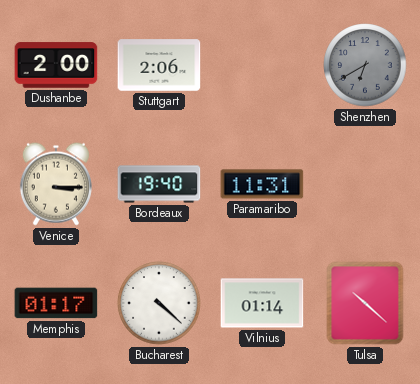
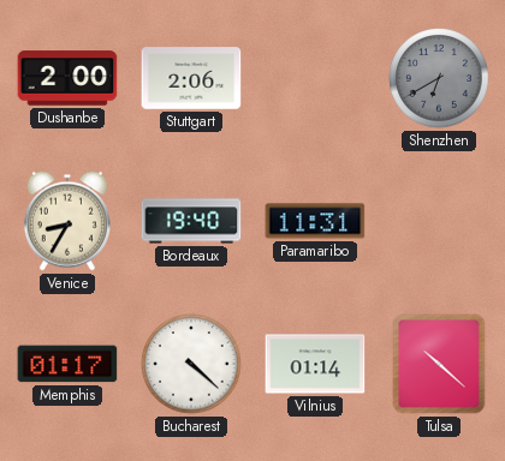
Venice: 3:15 -> 8:35 (67, 221)
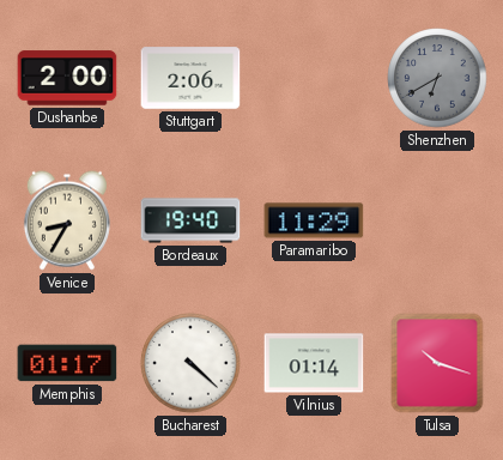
Paramaribo: 11:31 -> 11:29 (314, 220)
Tulsa: 10:22 -> 10:18 (437, 363)
